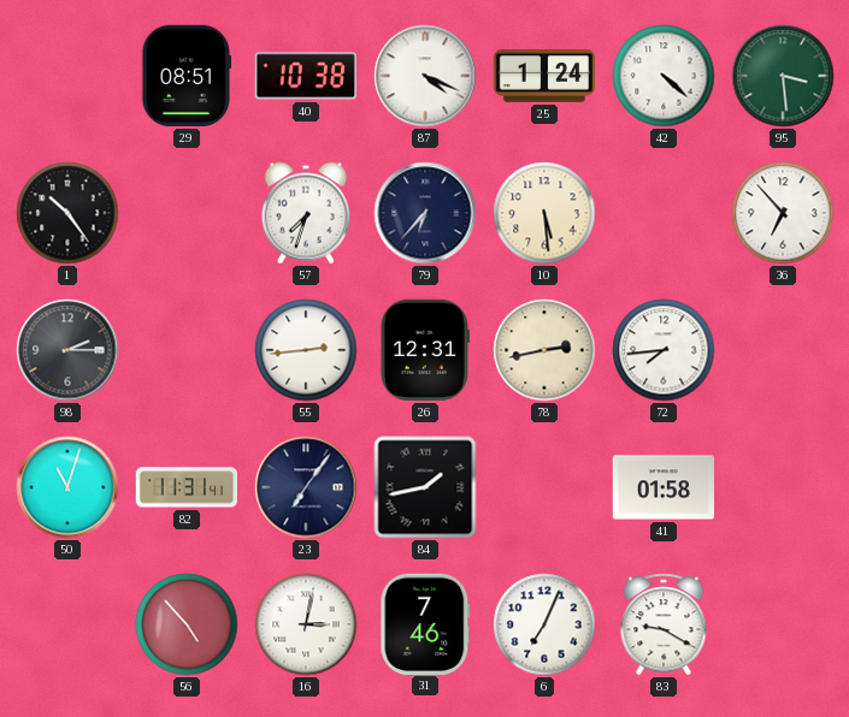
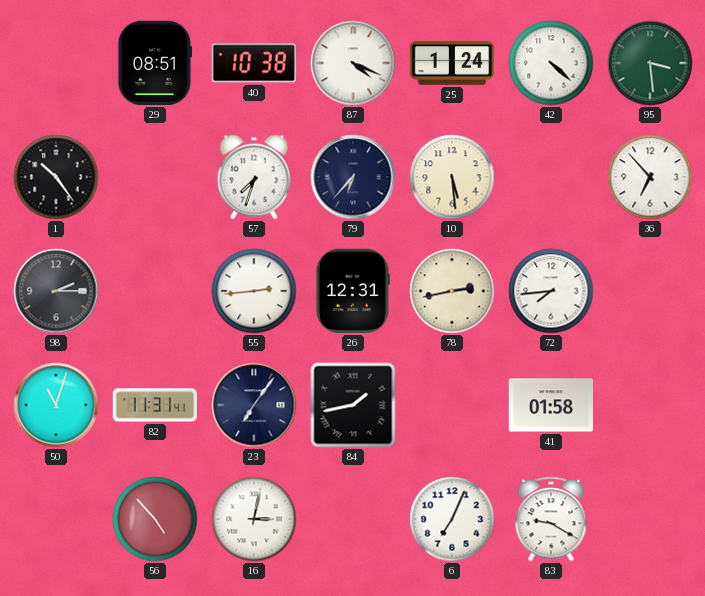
31: 7:46 -> none (425, 623)
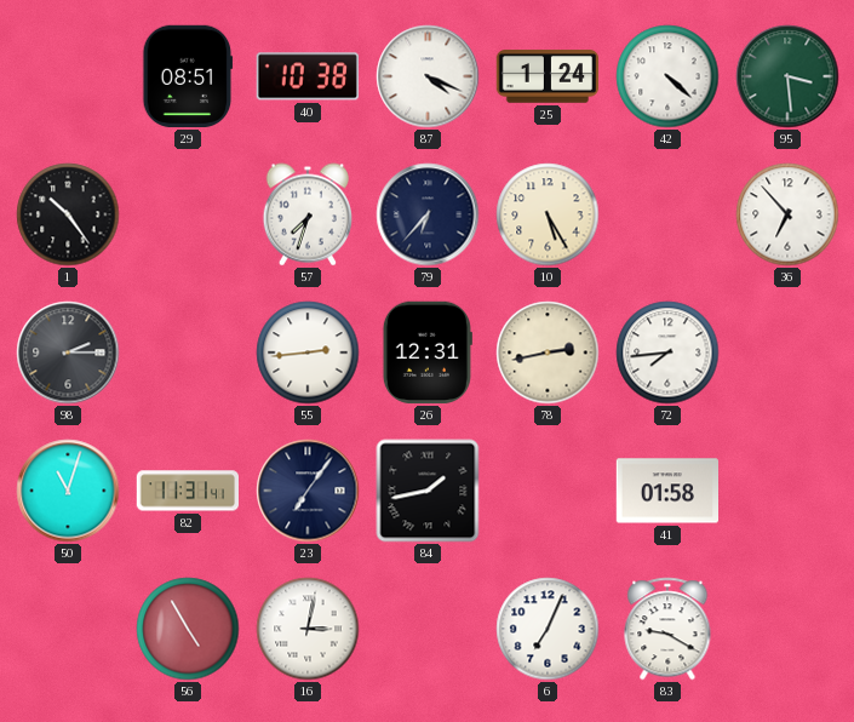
10: 5:29 -> 5:25 (548, 214)
56: 4:53 -> 4:55 (188, 629)
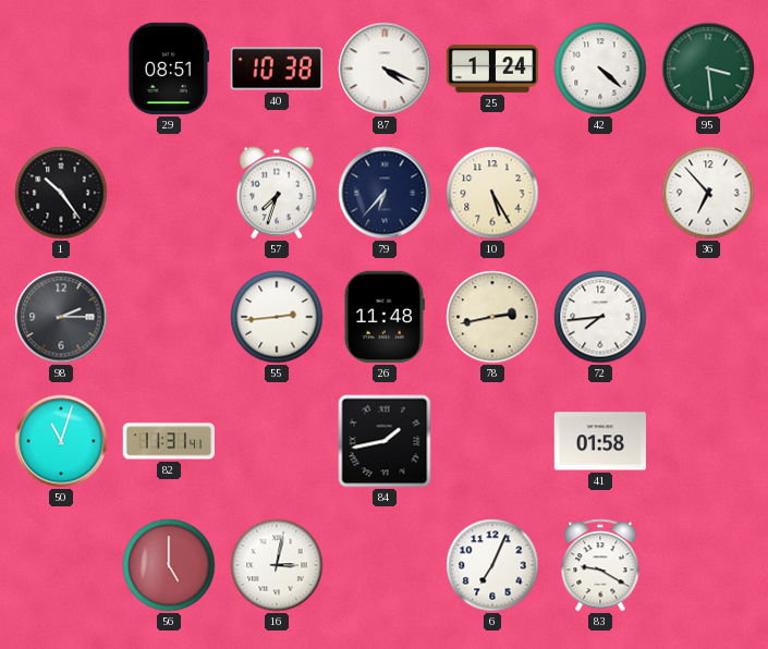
26: 12:31 -> 11:48 (385, 317)
23: 7:06 -> none (308, 491)
56: 4:55 -> 5:00 (169, 565)
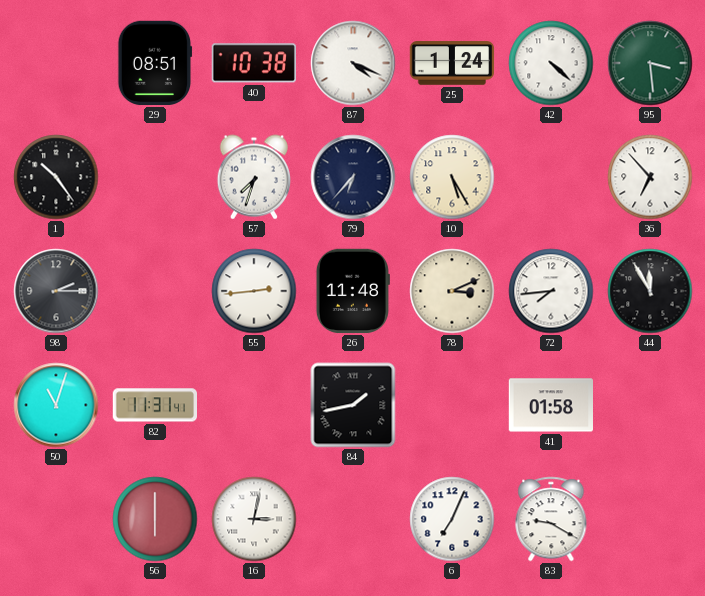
78: 2:43 -> 3:11 (452, 291)
44: none -> 11:55 (650, 291)
56: 5:00 -> 6:00 (155, 519)
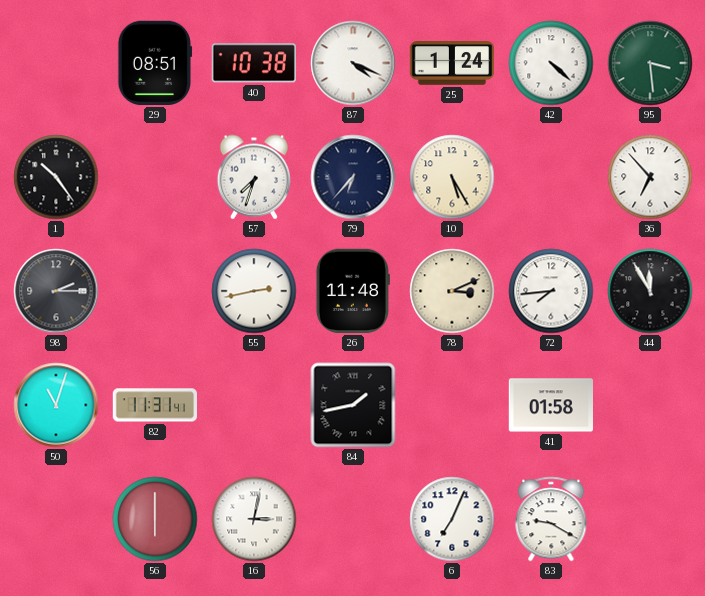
55: 2:44 -> 2:43 (254, 291)
